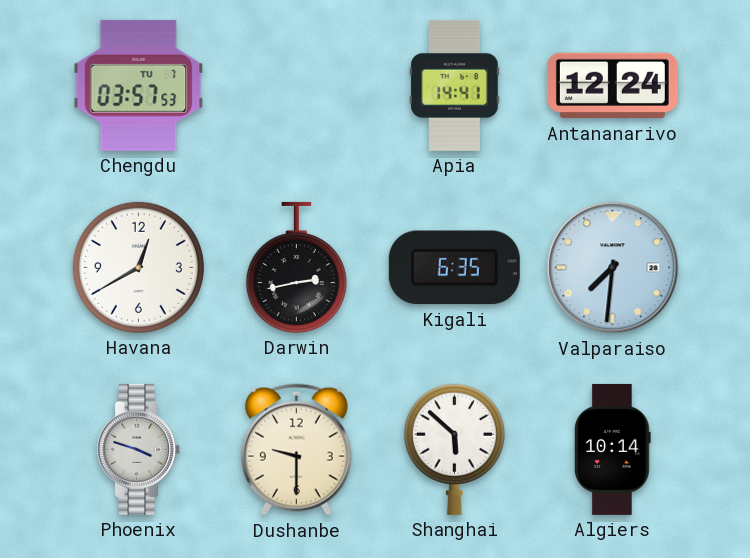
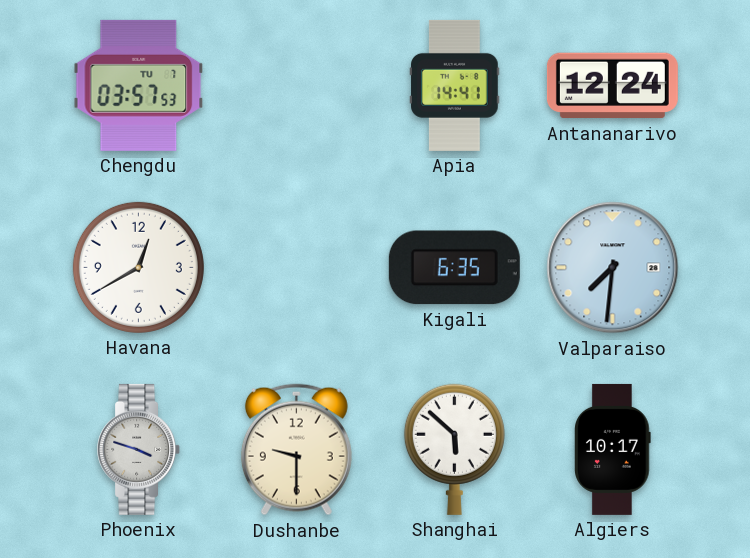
Darwin: 2:43 -> none (296, 267)
Algiers: 10:14 -> 10:17 (613, 449)
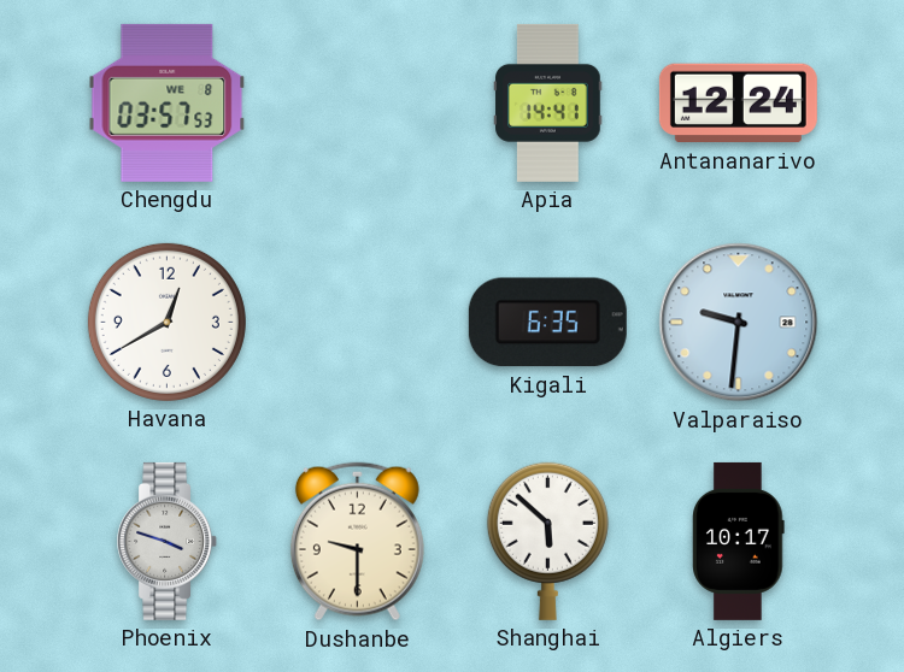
Chengdu date: TU 7 -> WE 8 (168, 102)
Valparaiso: 7:31 -> 9:31 (739, 323)
